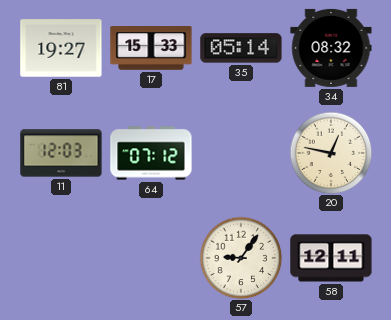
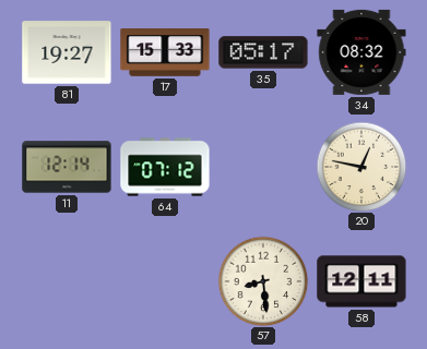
35: 05:14 -> 05:17 (263, 52)
11: 12:03 -> 12:14 (67, 167)
57: 9:06 -> 8:29 (263, 281)
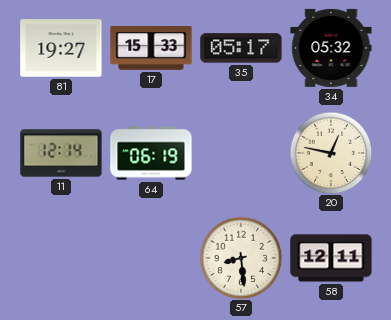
34: 08:32 -> 05:32 (331, 48)
64: 07:12 -> 06:19 (151, 153)
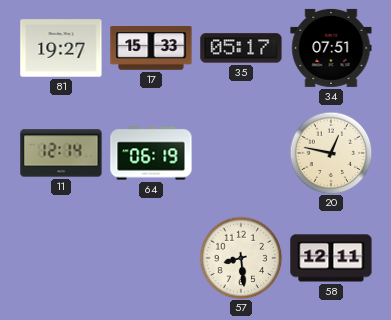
34: 05:32 -> 07:51 (331, 48)
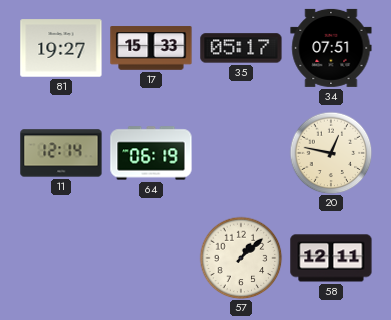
57: 8:29 -> 1:08 (241, 258)
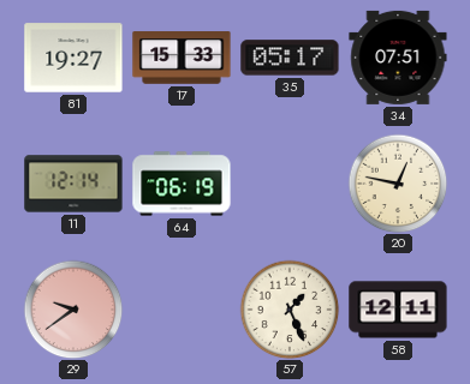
29: none -> 9:39 (73, 310)
57: 1:08 -> 1:26 (290, 310)
